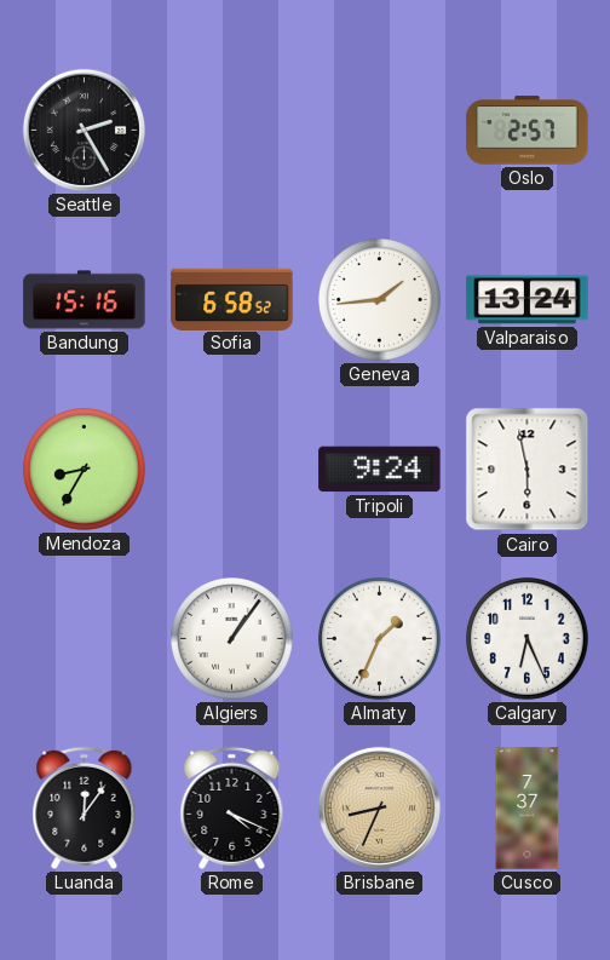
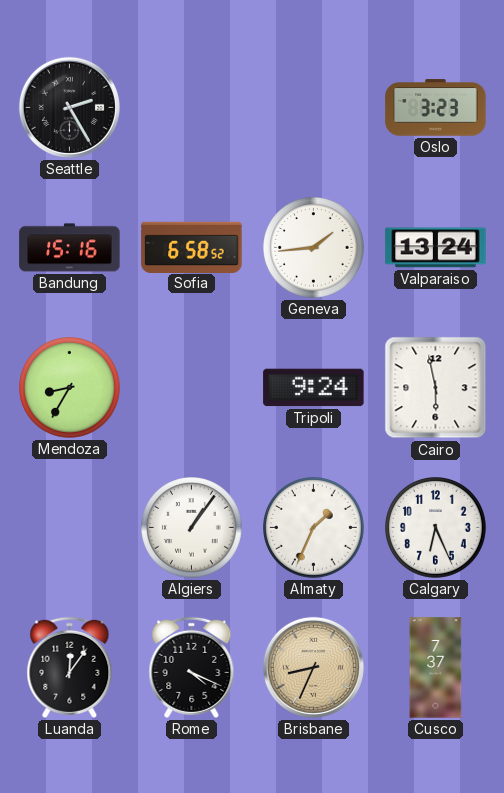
Oslo: 2:57 -> 3:23 (436, 108)
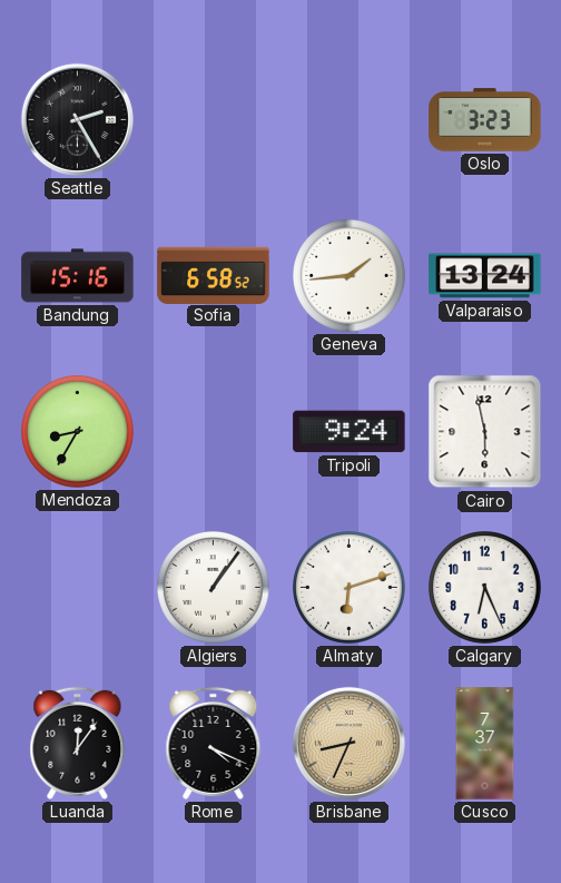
Almaty: 1:34 -> 6:12 (350, 588)
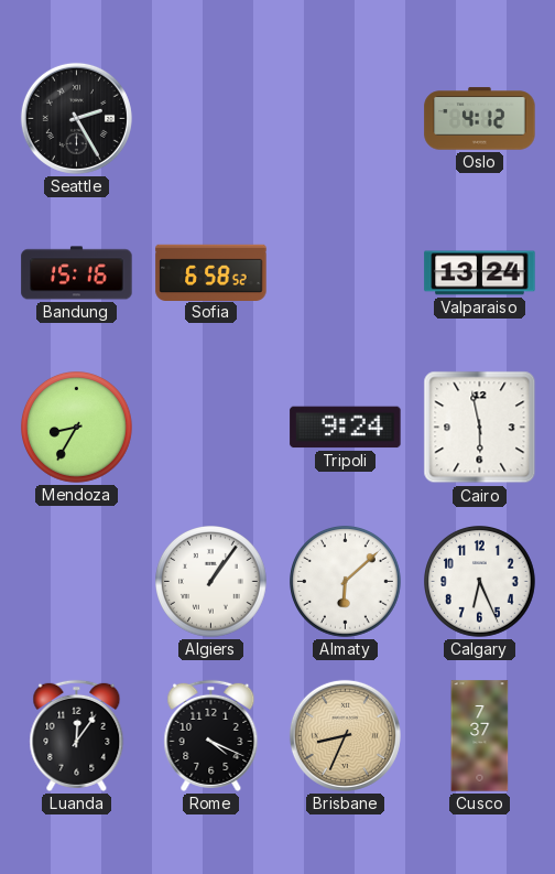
Oslo: 3:23 -> 4:12 (480, 119)
Geneva: 1:44 -> none (350, 276)
Almaty: 6:12 -> 6:08 (346, 582)
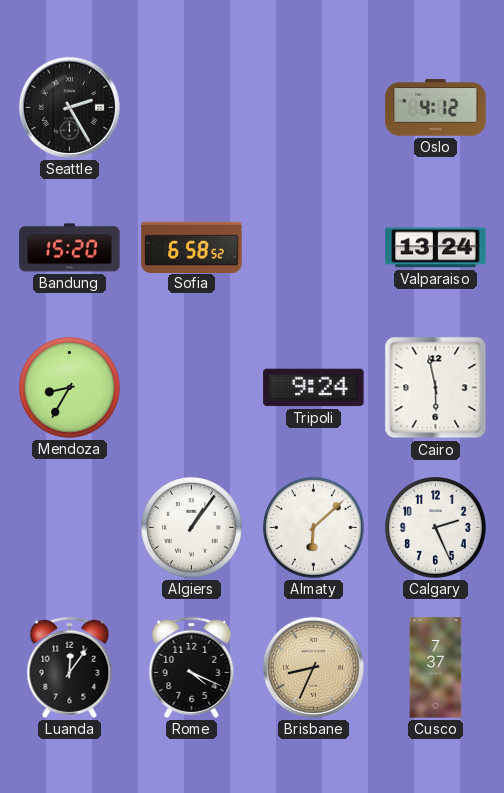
Bandung: 15:16 -> 15:20 (70, 248)
Calgary: 6:26 -> 2:26 (436, 528)
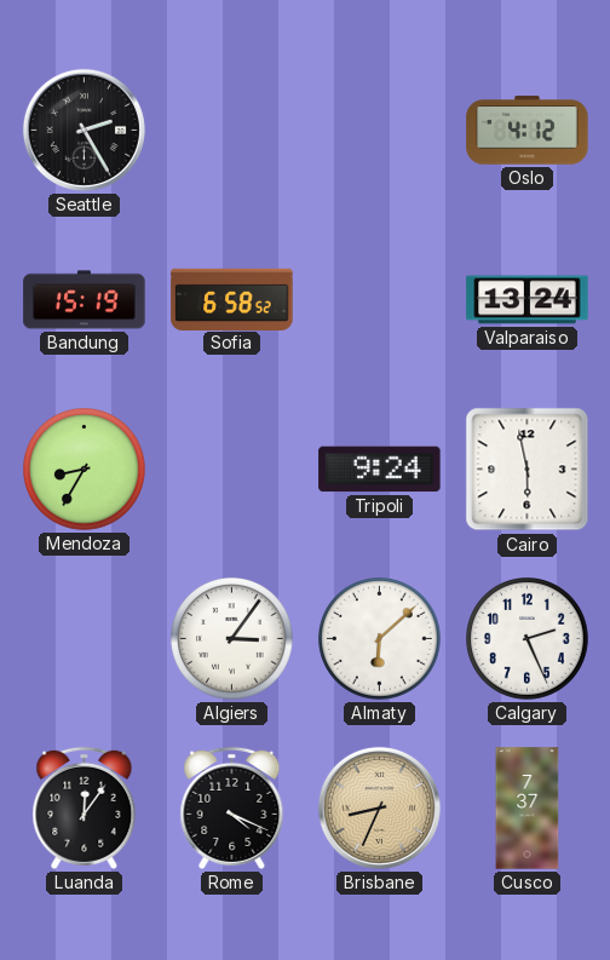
Bandung: 15:20 -> 15:19 (85, 300)
Algiers: 1:06 -> 3:06 (232, 639)
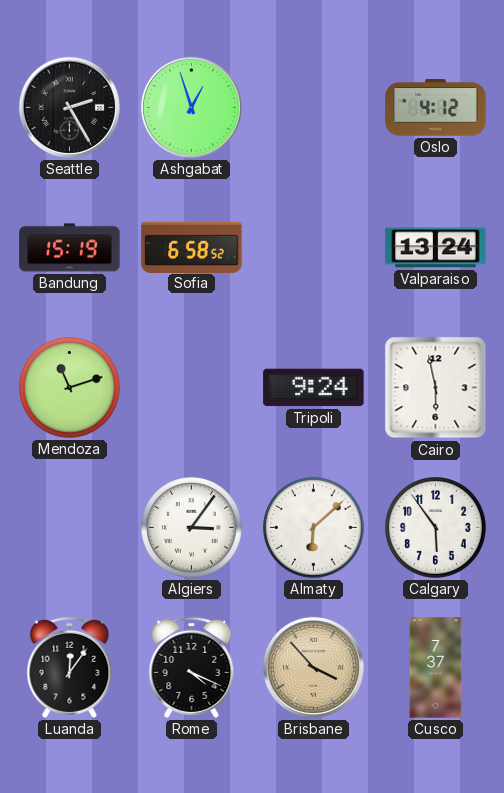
Ashgabat: none -> 12:57 (191, 107)
Mendoza: 8:35 -> 11:12 (70, 388)
Calgary: 2:26 -> 5:54 (436, 528)
Brisbane: 8:34 -> 3:53 (313, 667)
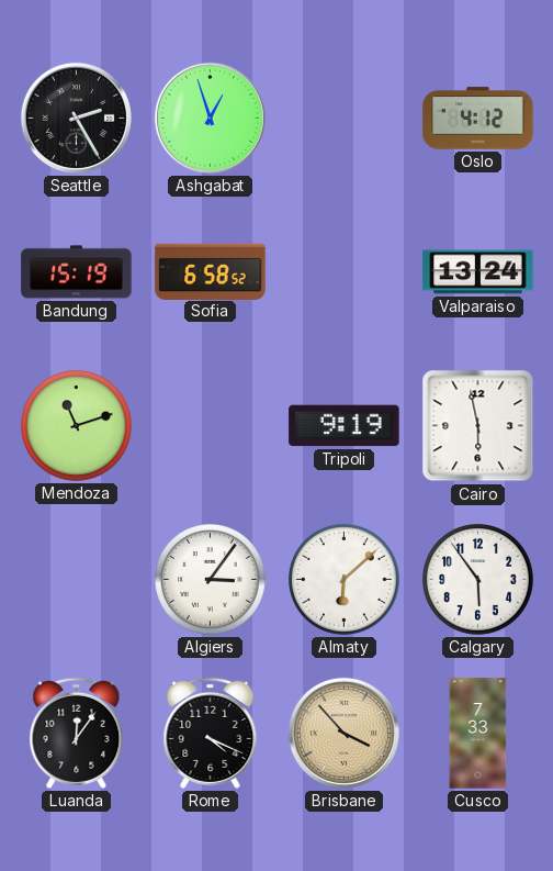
Tripoli: 9:24 -> 9:19 (345, 426)
Cusco: 7:37 -> 7:33 (478, 734)
